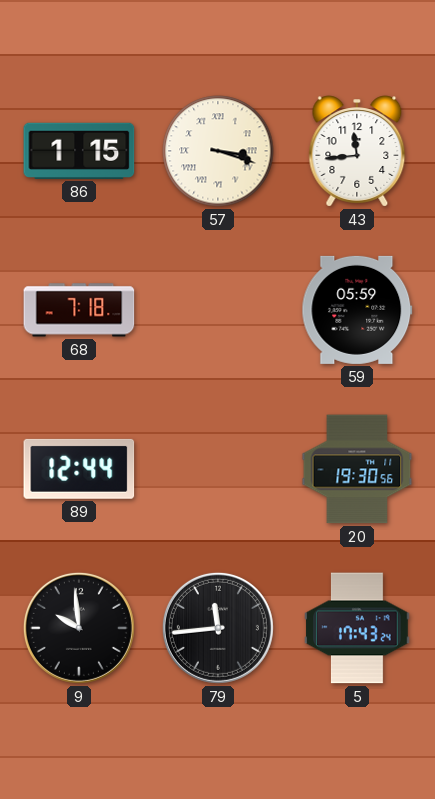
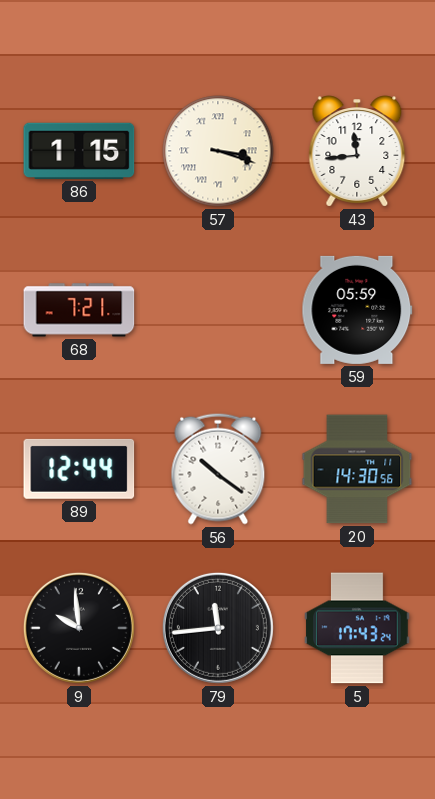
68: 7:18 -> 7:21 (79, 310)
56: none -> 10:21 (218, 469)
20: 19:30 -> 14:30 (357, 469)
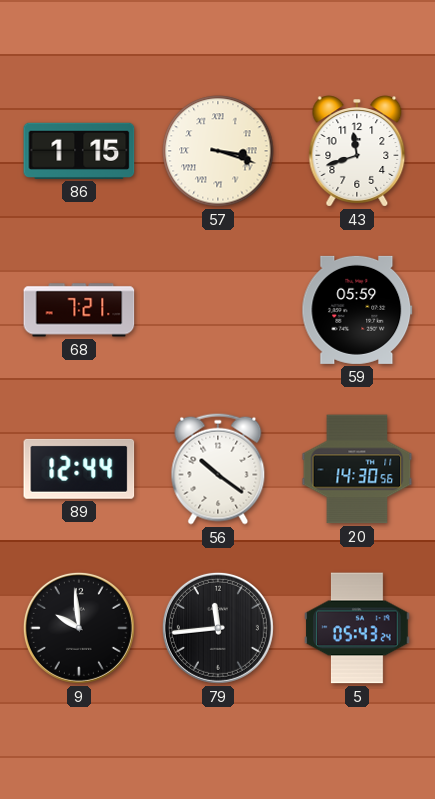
43: 11:44 -> 11:42 (357, 151)
5: 17:43 -> 05:43 (357, 628)
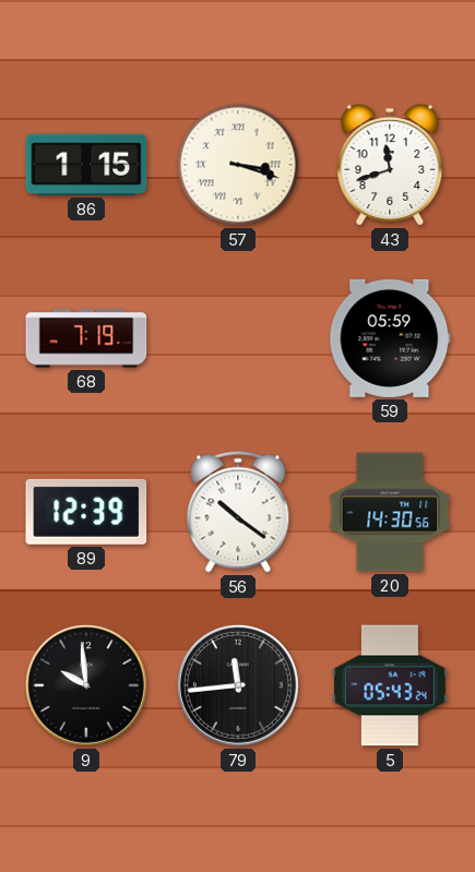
68: 7:21 -> 7:19 (86, 338)
89: 12:44 -> 12:39 (86, 512)
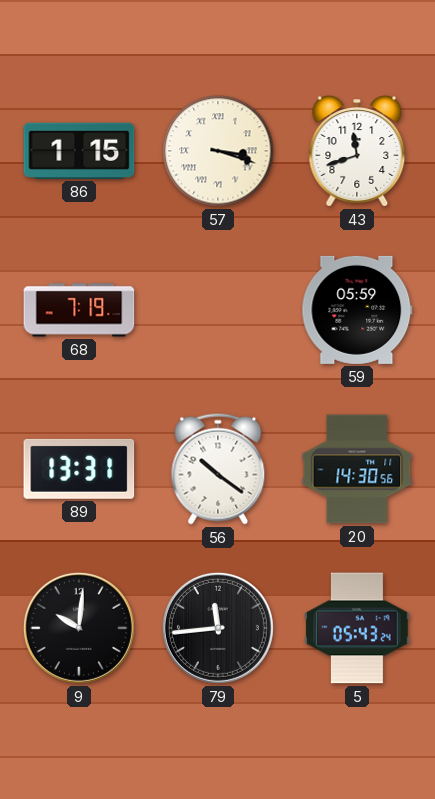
89: 12:39 -> 13:31 (79, 469)
9: 9:59 -> 10:01 (79, 628)
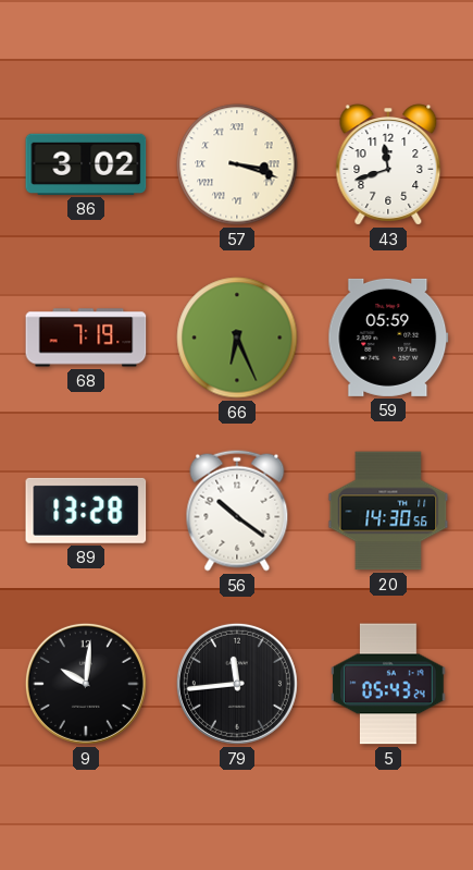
86: 1:15 -> 3:02 (86, 164)
66: none -> 6:26 (237, 338)
89: 13:31 -> 13:28 (86, 511)
